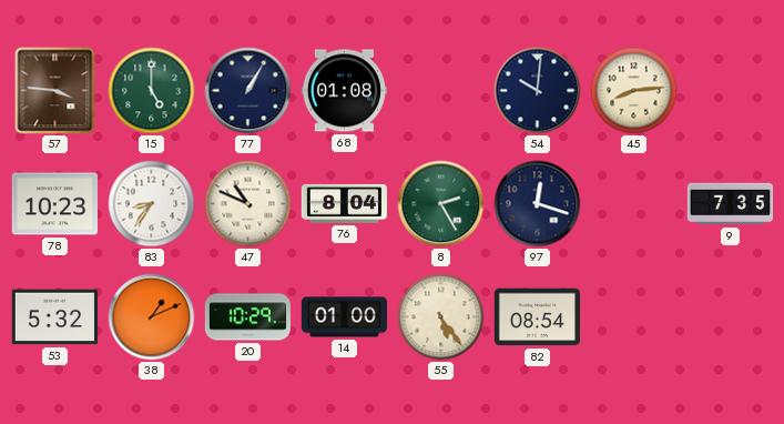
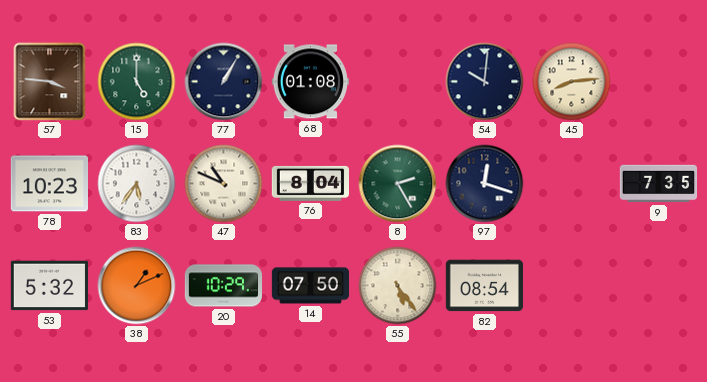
83: 8:36 -> 5:36 (137, 184)
14: 01:00 -> 07:50 (310, 286)
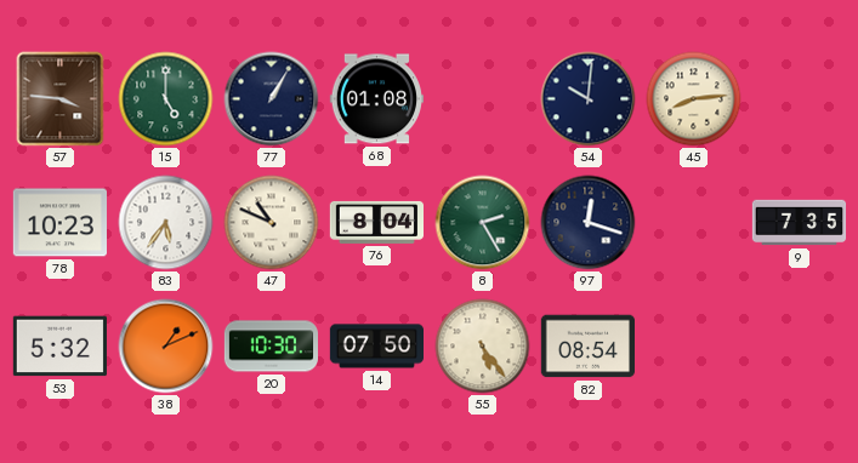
20: 10:29 -> 10:30 (271, 347)
